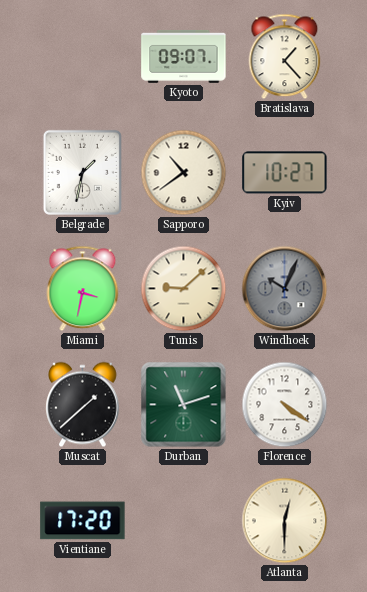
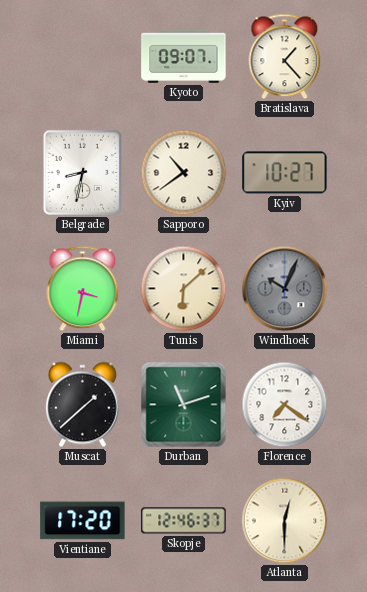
Belgrade: 1:32 -> 8:32 (82, 172)
Tunis: 9:08 -> 6:08 (184, 289)
Florence: 4:21 -> 7:21 (285, 405)
Skopje: none -> 12:46 (184, 521)
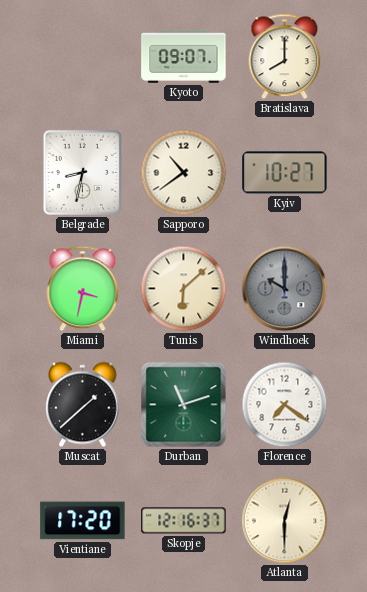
Bratislava: 1:23 -> 8:00 (285, 57)
Windhoek: 10:04 -> 10:00 (285, 289)
Skopje: 12:46 -> 12:16 (184, 521)
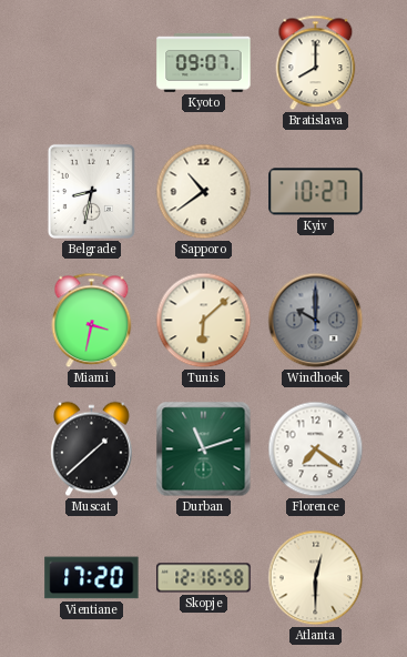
Skopje: 12:16:37 -> 12:16:58 (204, 578)
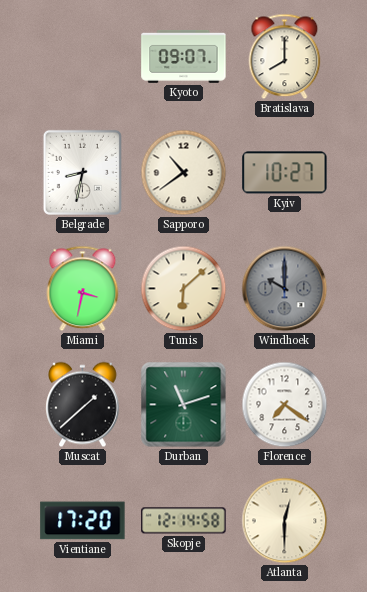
Skopje: 12:16 -> 12:14 (184, 521)
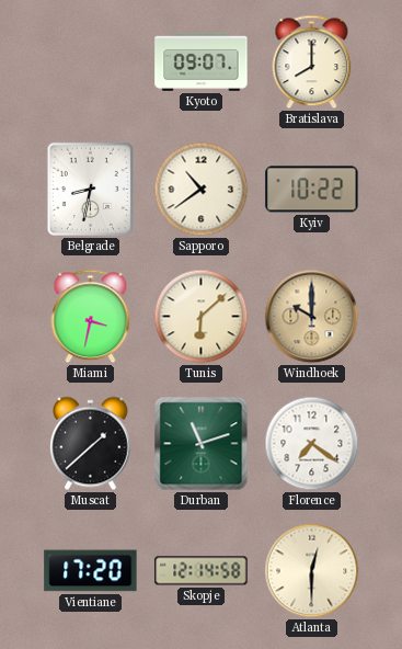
Kyiv: 10:27 -> 10:22 (312, 190)
Windhoek dial: grey -> champagne (312, 317)
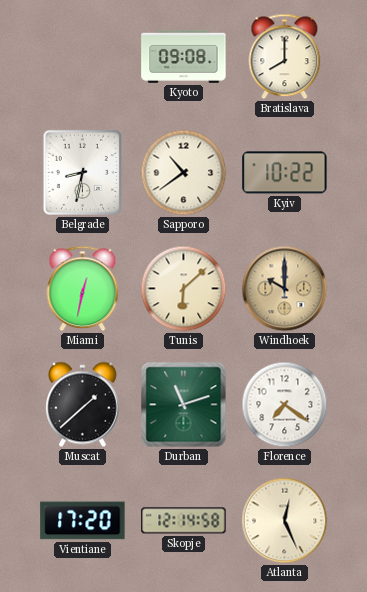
Kyoto: 09:07 -> 09:08 (184, 56)
Miami: 3:32 -> 12:32 (83, 289)
Atlanta: 12:30 -> 12:26 (285, 521)
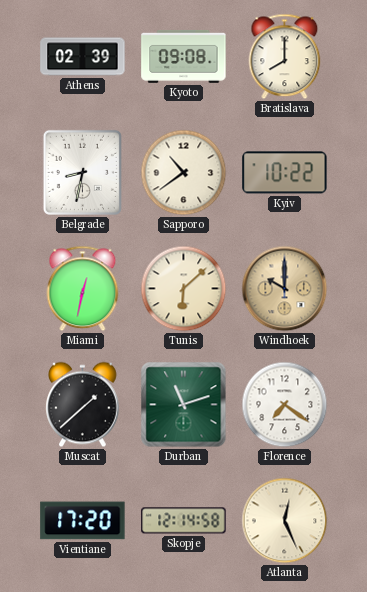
Athens: none -> 02:39 (83, 57)
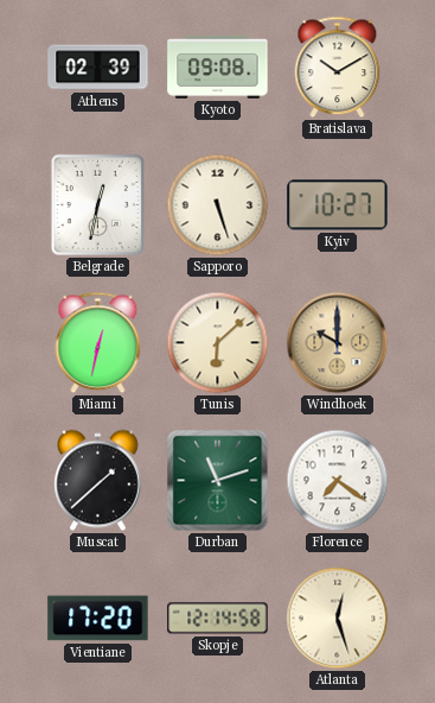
Bratislava: 8:00 -> 10:10 (338, 68)
Belgrade: 8:32 -> 12:32 (97, 204)
Sapporo: 10:39 -> 5:27 (218, 205)
Kyiv: 10:22 -> 10:27 (338, 205)
Atlanta: 12:26 -> 12:27 (338, 619)
